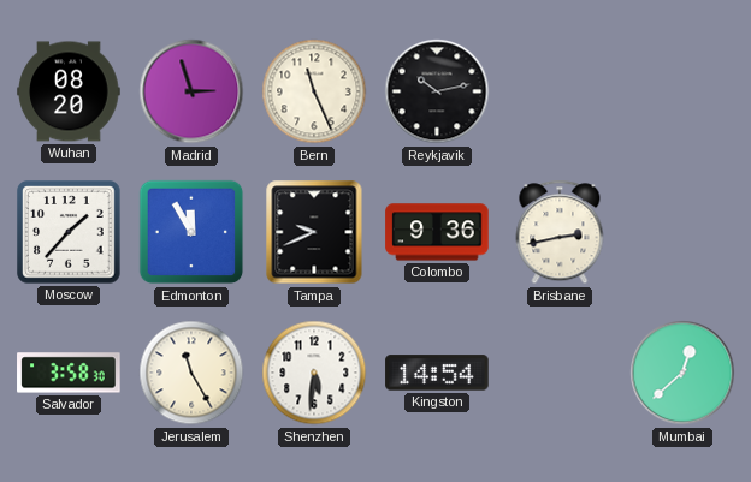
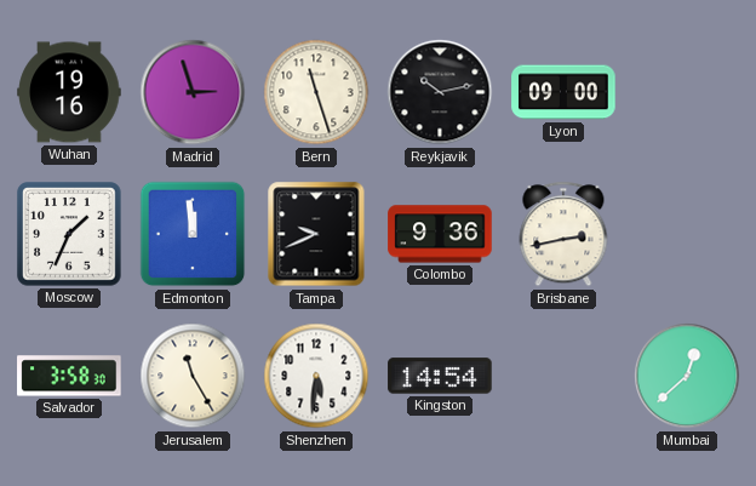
Wuhan: 08:20 -> 19:16 (69, 92)
Bern: 11:26 -> 11:27 (316, 92)
Lyon: none -> 09:00 (563, 92)
Moscow: 1:37 -> 1:34 (69, 234)
Edmonton: 11:55 -> 11:59 (193, 234)
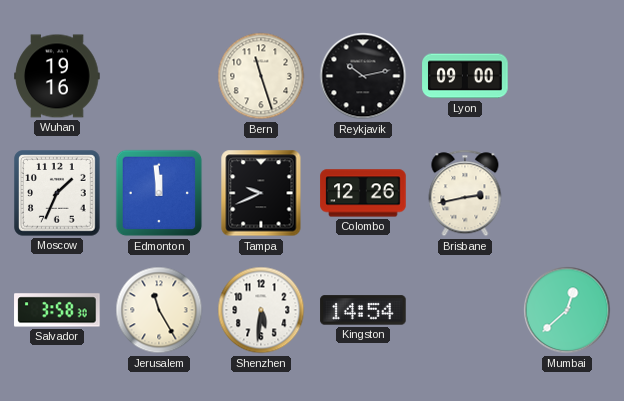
Madrid: 2:57 -> none (193, 92)
Colombo: 9:36 -> 12:26 (363, 193)
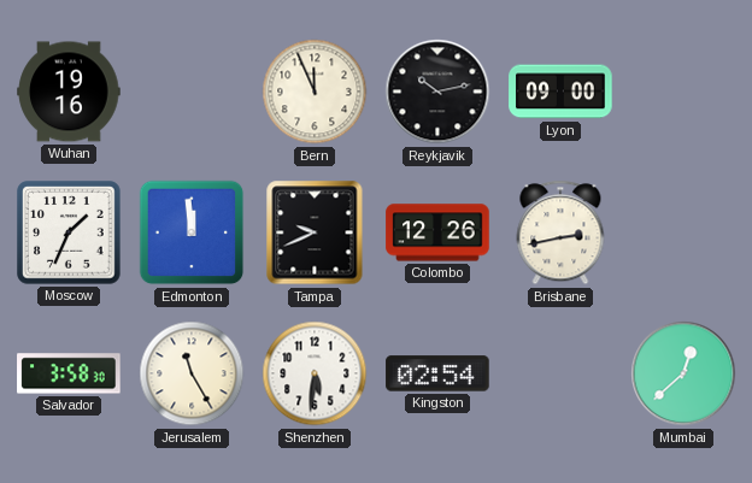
Bern: 11:27 -> 11:56 (315, 92)
Kingston: 14:54 -> 02:54 (437, 373)
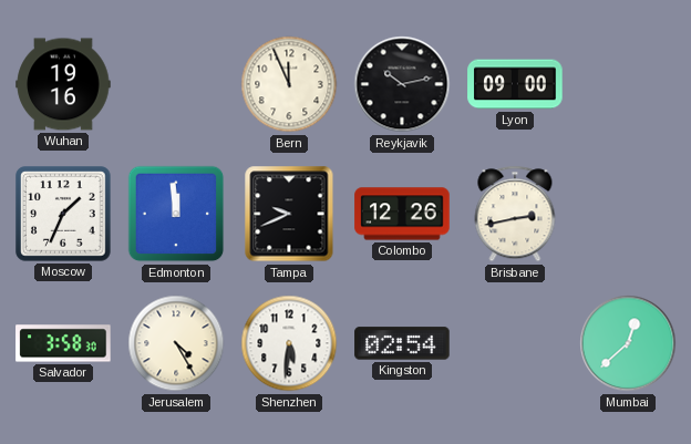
Jerusalem: 11:25 -> 4:25 (176, 343)
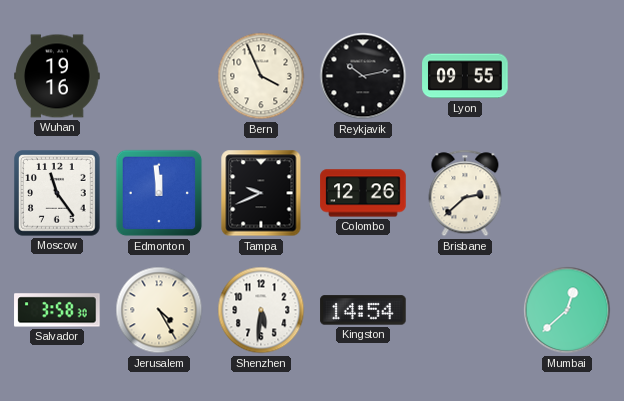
Bern: 11:56 -> 3:56 (261, 76)
Lyon: 09:00 -> 09:55 (465, 76)
Moscow: 1:34 -> 11:24 (57, 193)
Brisbane: 2:43 -> 2:38 (465, 193)
Kingston: 02:54 -> 14:54 (363, 310)
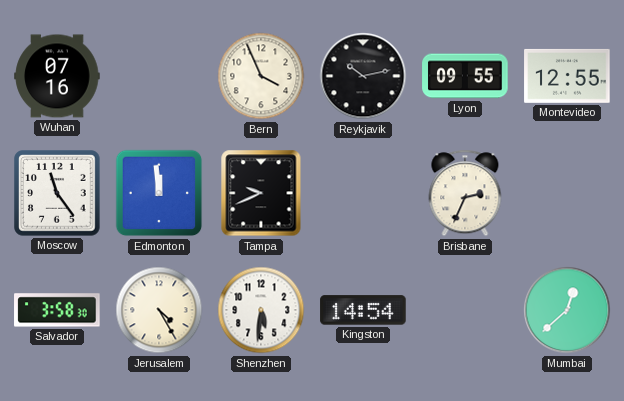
Wuhan: 19:16 -> 07:16 (57, 76)
Montevideo: none -> 12:55 (567, 76)
Colombo: 12:26 -> none (363, 193)
Brisbane: 2:38 -> 2:34 (465, 193)
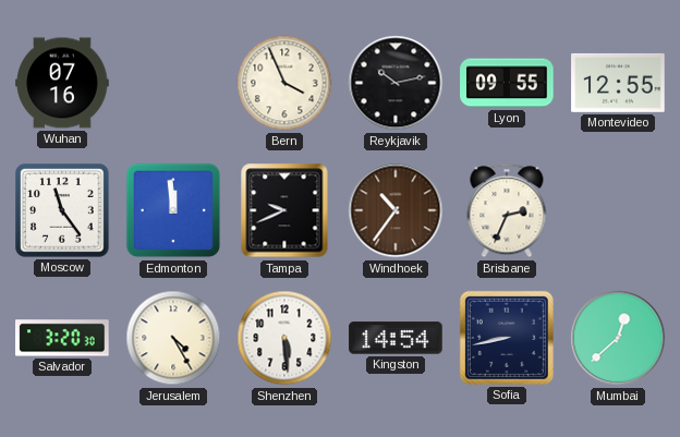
Windhoek: none -> 10:36 (396, 210)
Salvador: 3:58 -> 3:20 (62, 338)
Shenzhen: 5:31 -> 5:29 (284, 338)
Sofia: none -> 8:43 (507, 338)
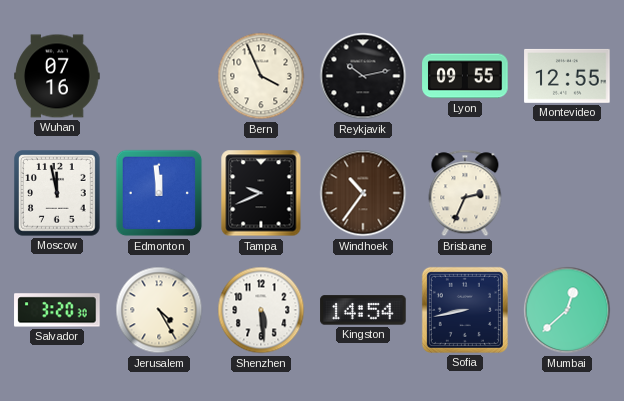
Moscow: 11:24 -> 11:58 (57, 193)
